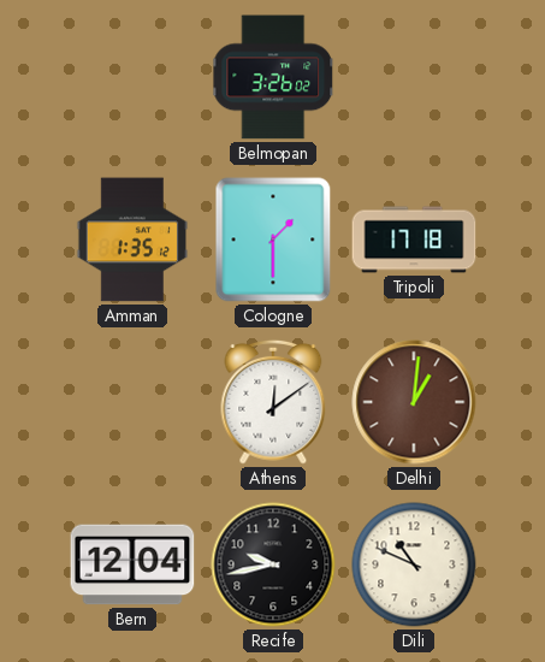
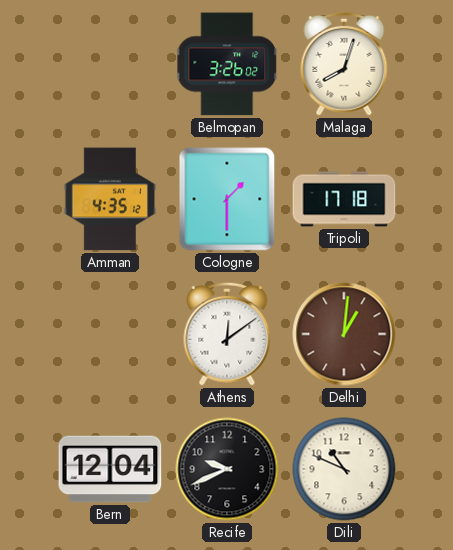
Malaga: none -> 8:03 (344, 64)
Amman: 1:35 -> 4:35 (110, 199)
Recife: 9:43 -> 9:41 (227, 469)
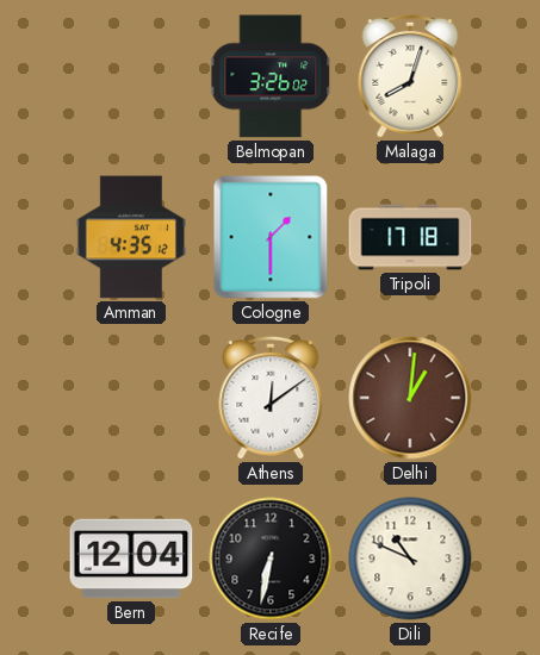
Recife: 9:41 -> 6:32 (271, 559)
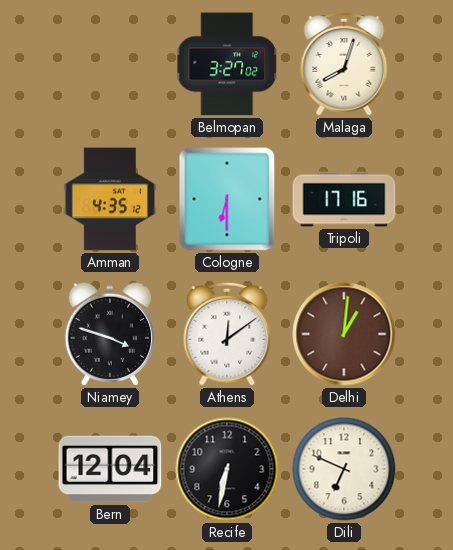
Belmopan: 3:26 -> 3:27 (228, 64)
Cologne: 1:30 -> 6:30 (227, 199)
Tripoli: 17:18 -> 17:16 (344, 199)
Niamey: none -> 3:48 (109, 334)
Dili: 10:49 -> 6:49 (344, 469)
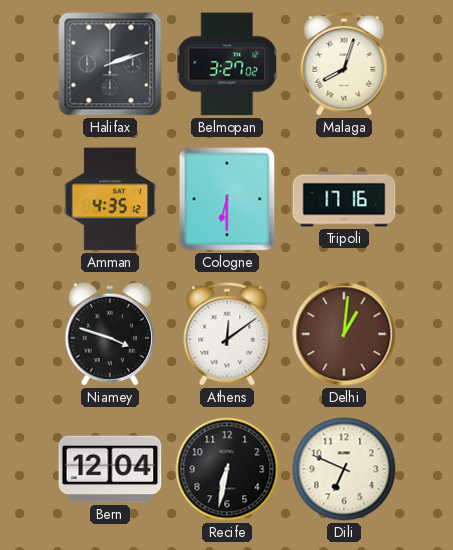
Halifax: none -> 2:12 (110, 64)
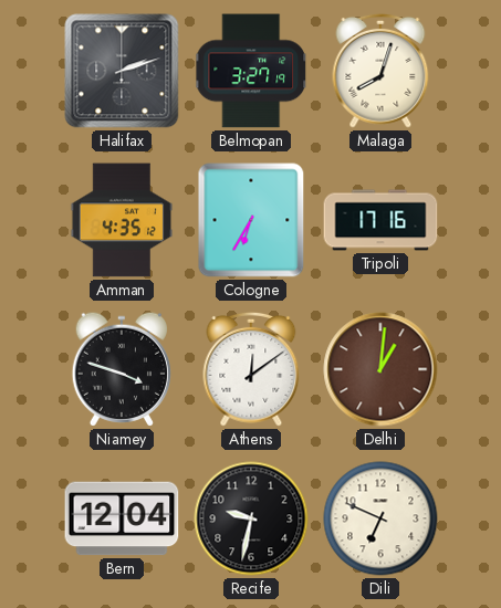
Belmopan: 3:27:02 -> 3:27:19 (252, 71)
Cologne: 6:30 -> 6:35 (251, 220)
Recife: 6:32 -> 9:32 (251, 518)
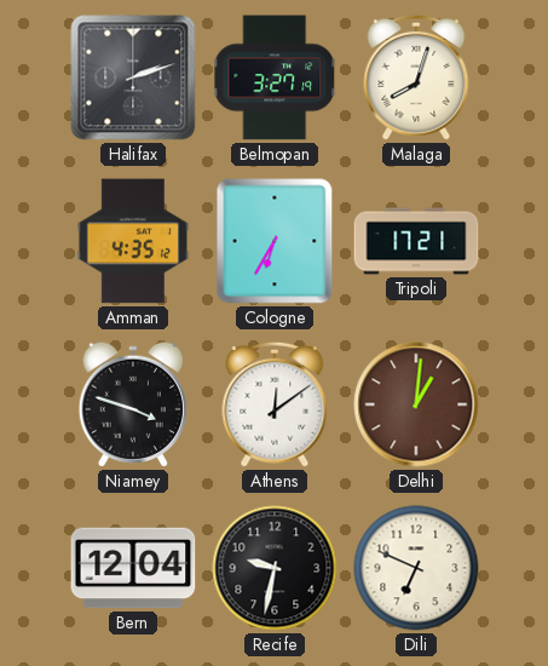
Tripoli: 17:16 -> 17:21 (416, 241)
